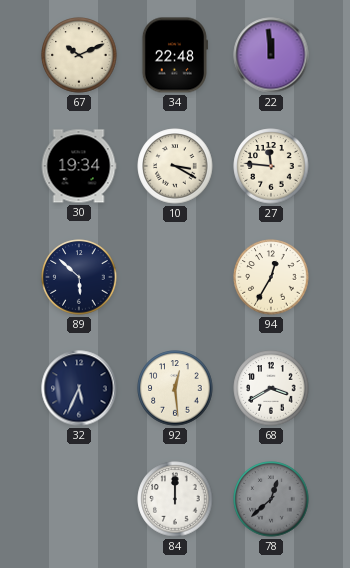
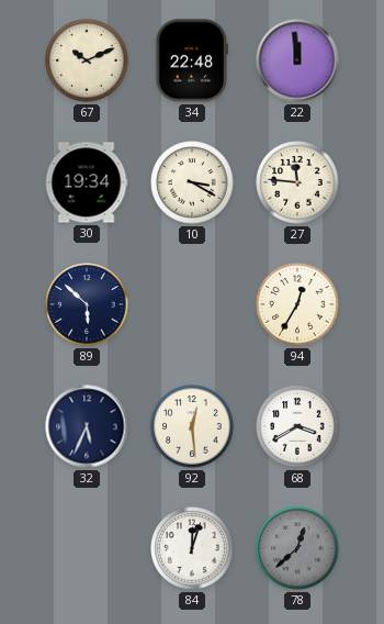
84: 12:00 -> 12:03 (192, 548)
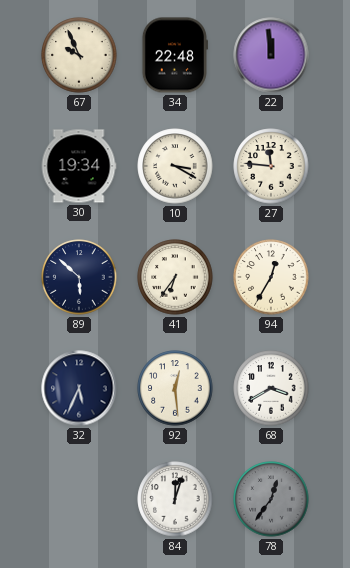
67: 10:11 -> 9:56 (79, 55)
41: none -> 6:36 (175, 277)
78: 12:38 -> 12:36 (271, 499)
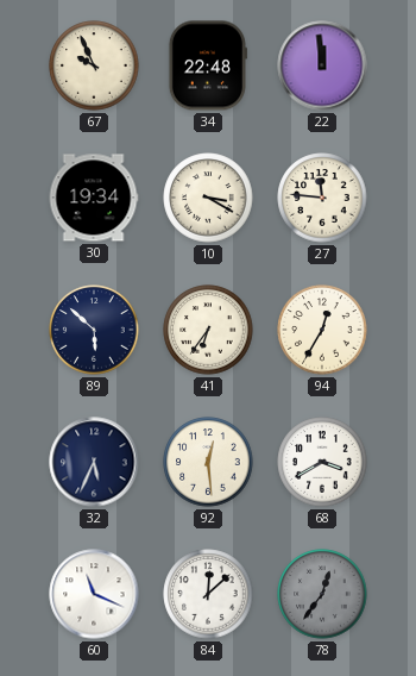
60: none -> 11:19 (94, 594)
84: 12:03 -> 12:08 (208, 594)
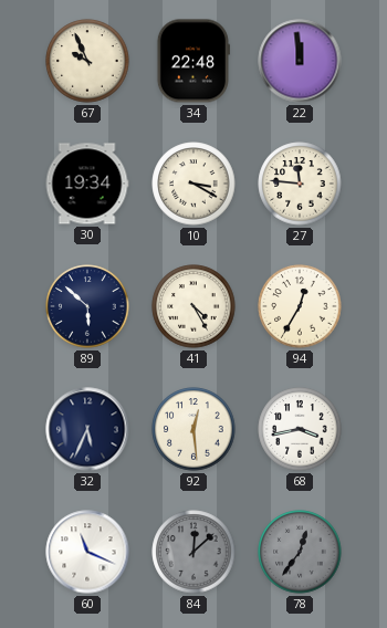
41: 6:36 -> 4:25 (193, 306)
68: 3:40 -> 3:43 (300, 429)
84 dial: white -> grey (193, 552)
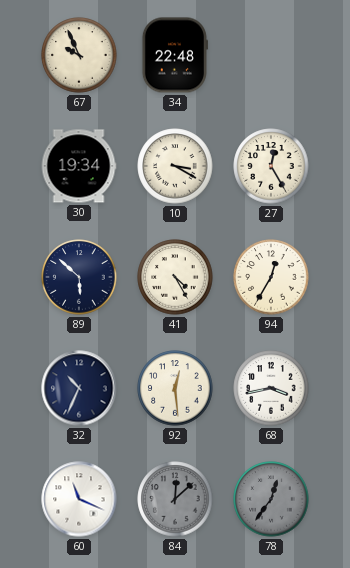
22: 11:59 -> none (300, 61)
27: 11:46 -> 12:25 (271, 166)
32: 5:34 -> 10:34 (79, 388)
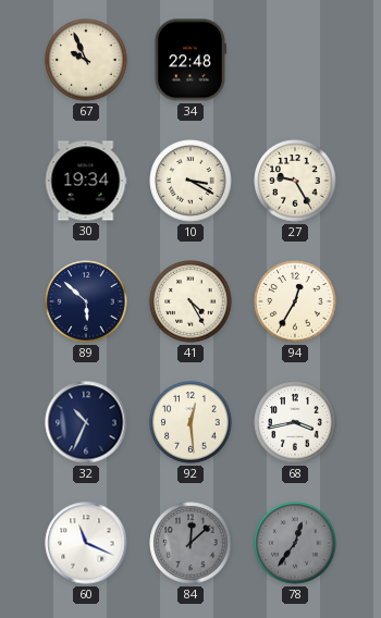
27: 12:25 -> 9:25 (295, 181)
